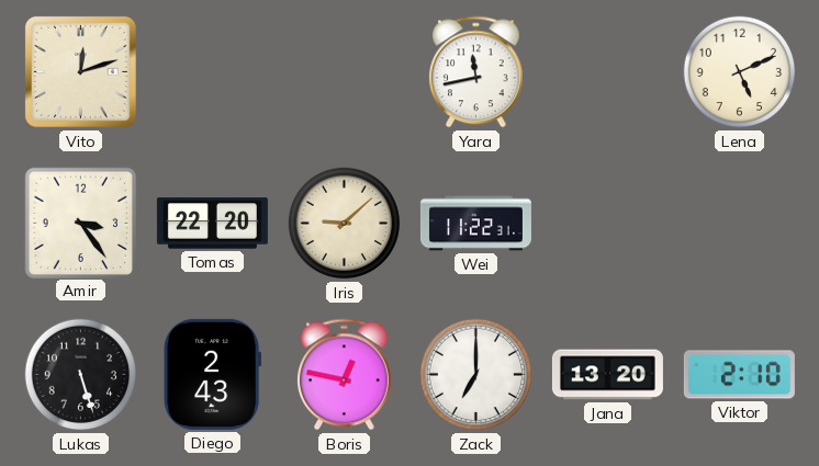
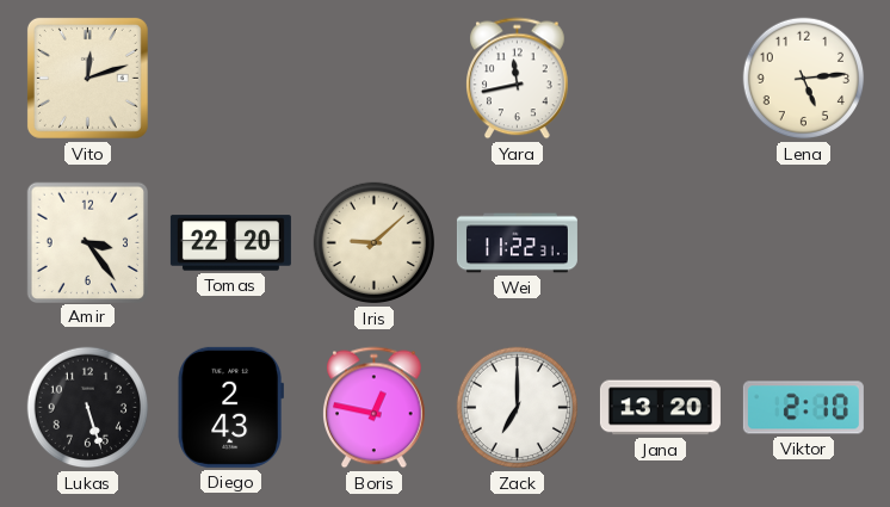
Lena: 5:11 -> 5:14 (804, 79)
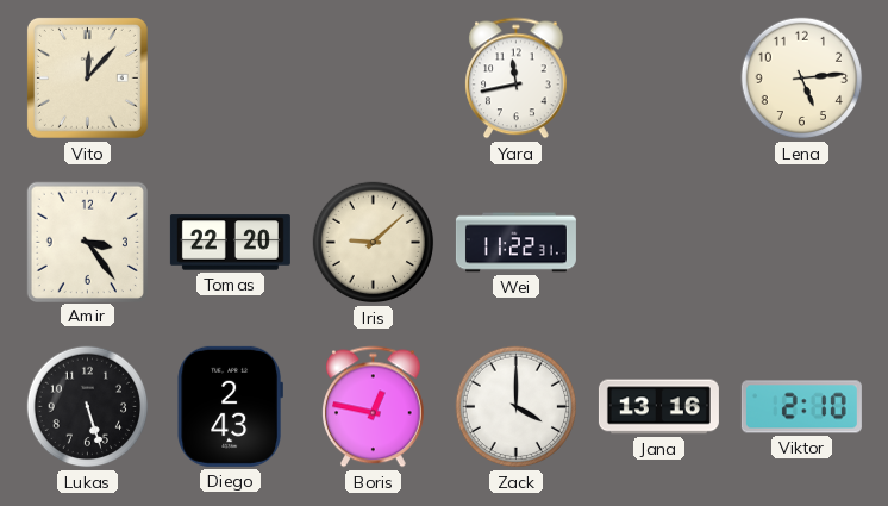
Vito: 12:12 -> 12:07 (87, 77)
Zack: 7:00 -> 4:00 (517, 407)
Jana: 13:20 -> 13:16 (658, 407)
